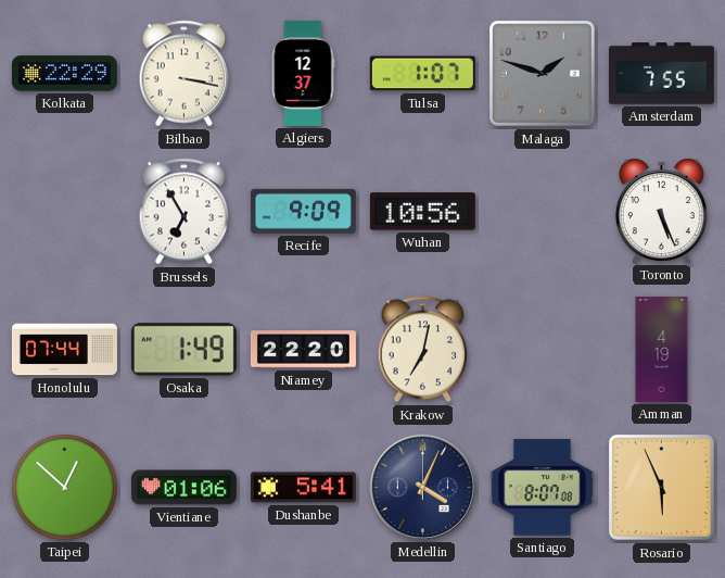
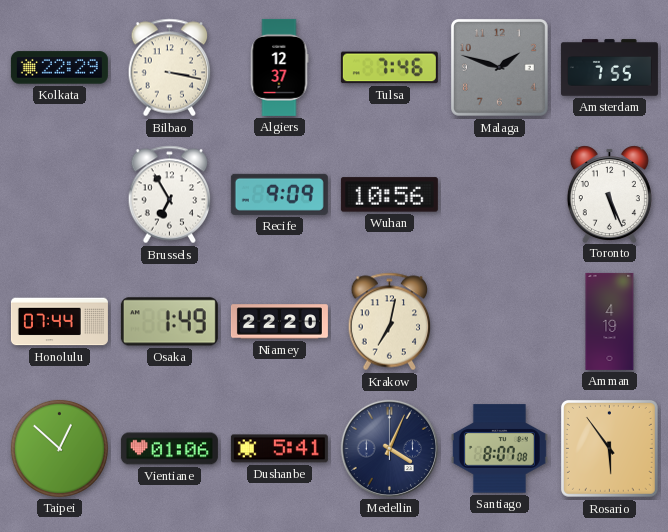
Tulsa: 1:07 -> 7:46 (389, 68)
Rosario: 5:56 -> 5:54 (609, 448)
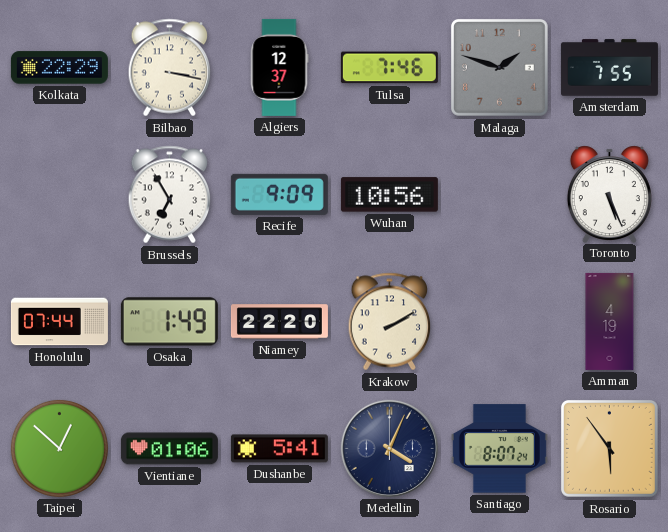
Krakow: 7:02 -> 2:10 (390, 322)
Santiago: 8:07:08 -> 8:07:24 (499, 449)
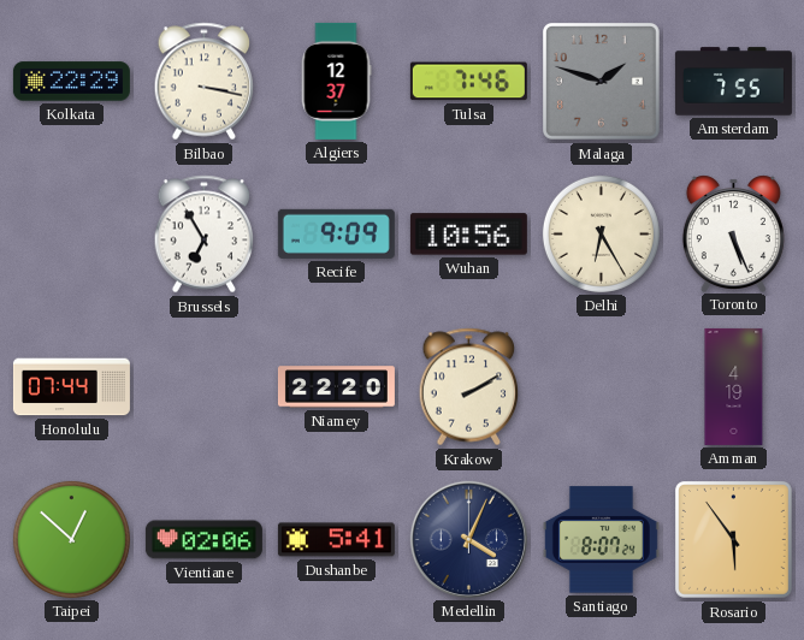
Delhi: none -> 6:25 (601, 233)
Osaka: 1:49 -> none (169, 322)
Vientiane: 01:06 -> 02:06 (203, 540)
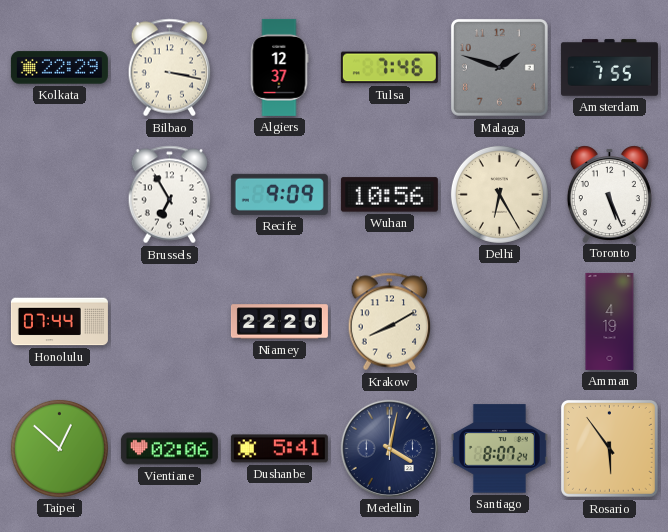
Krakow: 2:10 -> 8:10 (390, 322)
Medellin: 4:04 -> 4:02 (389, 448)
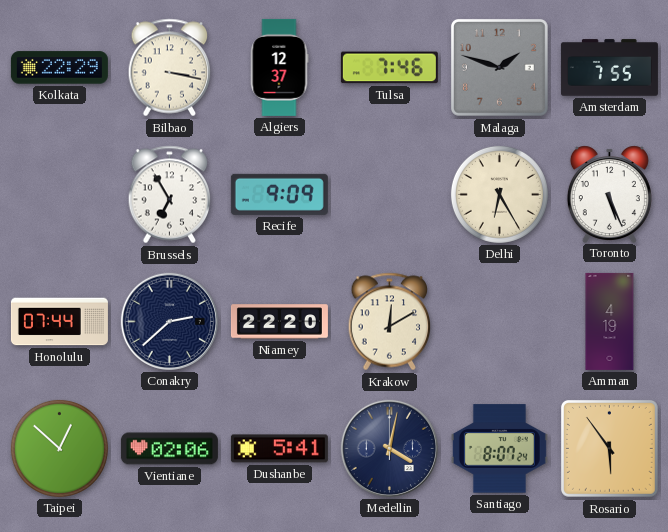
Wuhan: 10:56 -> none (389, 195)
Conakry: none -> 2:38 (169, 321)
Krakow: 8:10 -> 12:10 (390, 322)
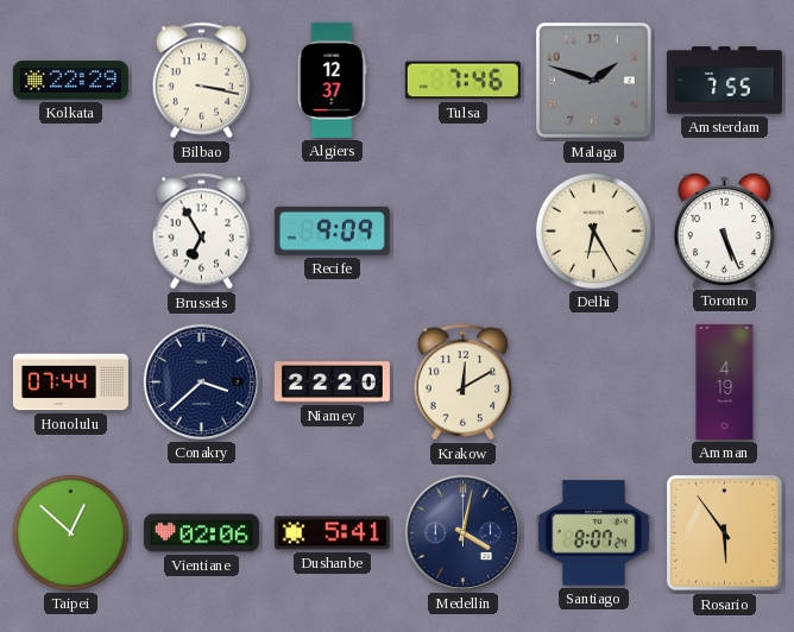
Conakry: 2:38 -> 3:38 (201, 381)
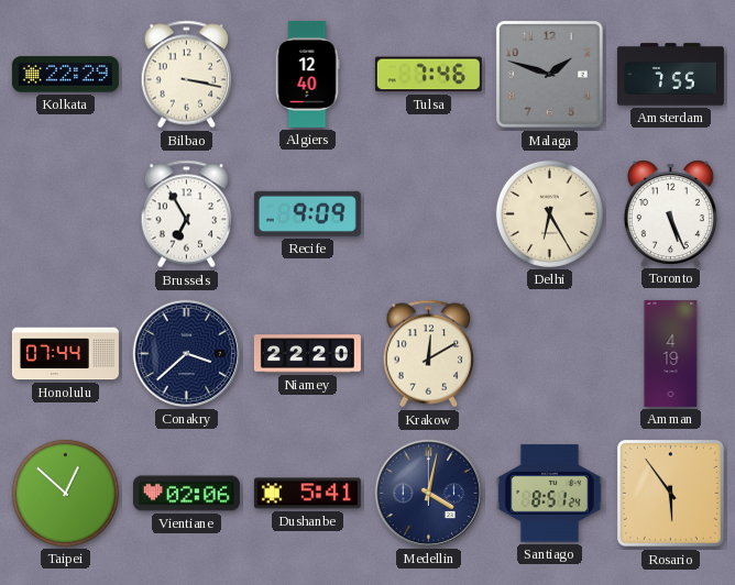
Algiers: 12:37 -> 12:40 (307, 74)
Santiago: 8:07 -> 8:51 (549, 494)
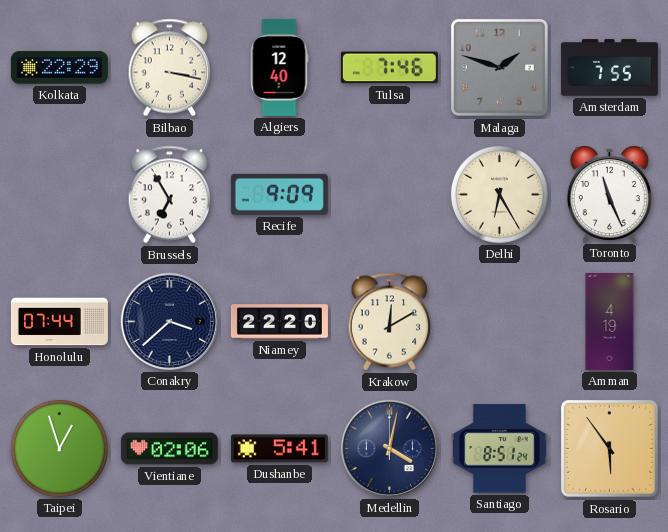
Toronto: 5:26 -> 11:26 (609, 194)
Taipei: 12:52 -> 12:57 (59, 448)
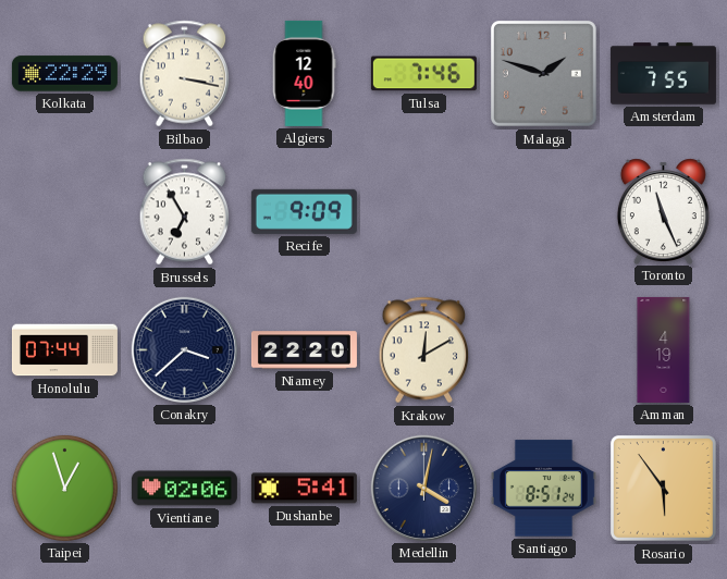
Delhi: 6:25 -> none (499, 194)
